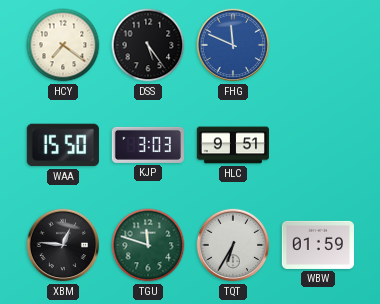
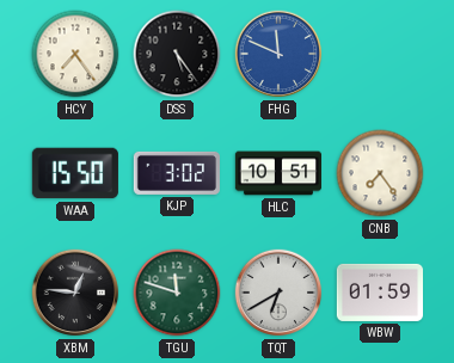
HCY: 7:21 -> 7:24 (75, 54)
KJP: 3:03 -> 3:02 (176, 173)
HLC: 9:51 -> 10:51 (277, 173)
CNB: none -> 7:24 (380, 173)
TQT: 6:35 -> 6:40 (278, 293)
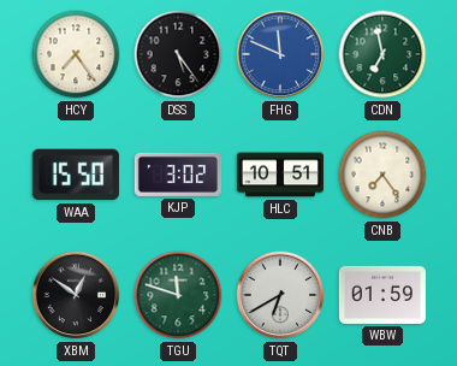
CDN: none -> 6:58 (382, 54)
XBM: 12:46 -> 12:51 (76, 295)
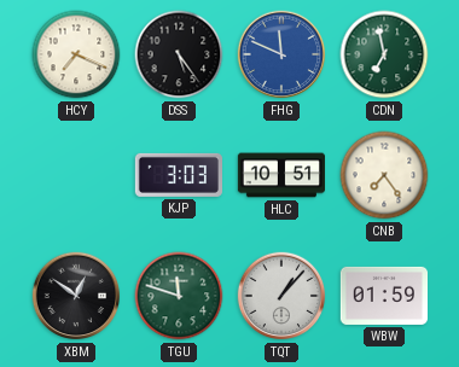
HCY: 7:24 -> 7:19 (76, 54)
WAA: 15:50 -> none (76, 175)
KJP: 3:02 -> 3:03 (178, 175)
TQT: 6:40 -> 1:07 (281, 296)
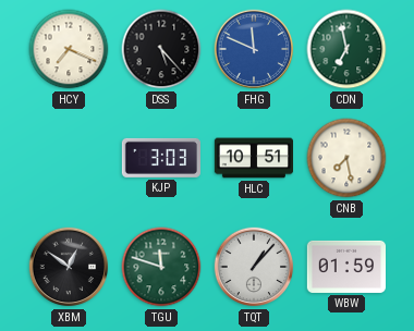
DSS: 5:24 -> 5:23 (161, 49)
CNB: 7:24 -> 7:28 (346, 158)
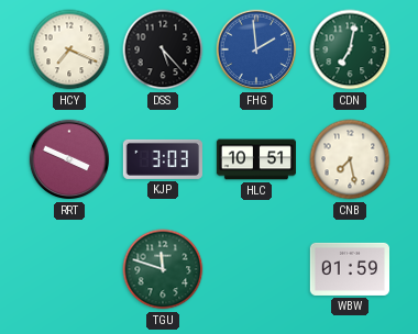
FHG: 11:49 -> 1:59 (256, 49)
CDN: 6:58 -> 7:02 (350, 49)
RRT: none -> 3:49 (69, 159)
XBM: 12:51 -> none (69, 267)
TQT: 1:07 -> none (254, 267)
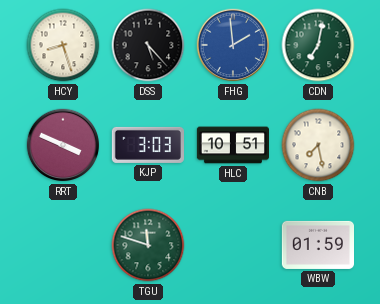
HCY: 7:19 -> 8:27 (63, 45)
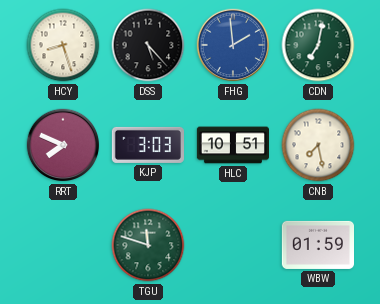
RRT: 3:49 -> 7:49 (63, 145)
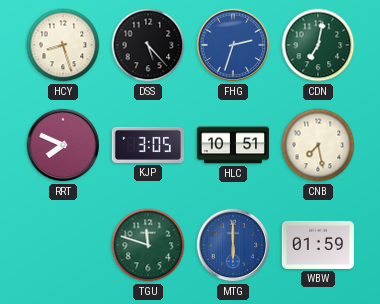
FHG: 1:59 -> 2:33 (233, 45)
KJP: 3:03 -> 3:05 (147, 145)
MTG: none -> 6:00 (233, 245)
